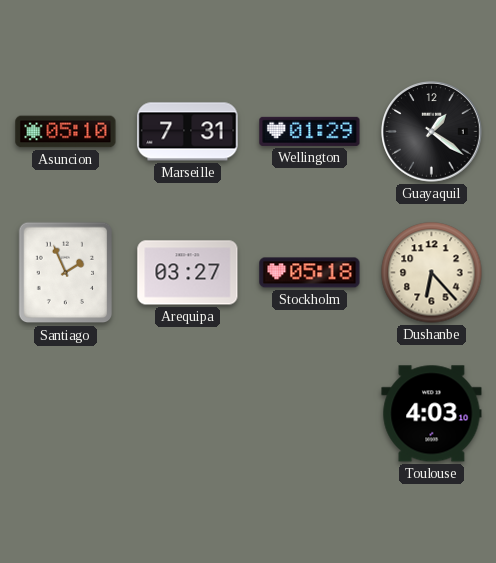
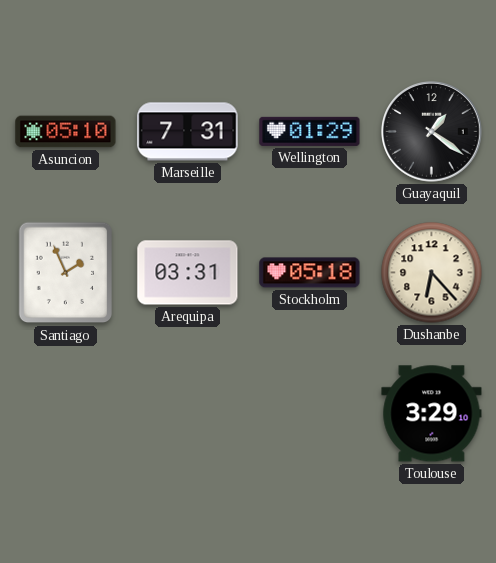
Arequipa: 03:27 -> 03:31 (188, 273)
Toulouse: 4:03 -> 3:29 (432, 414)
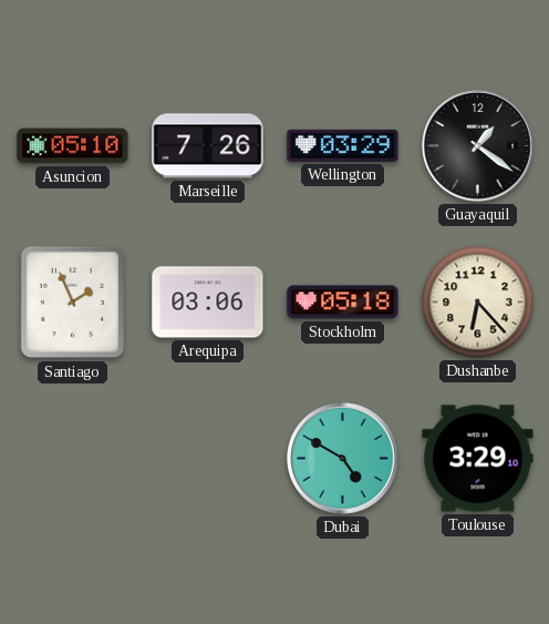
Marseille: 7:31 -> 7:26 (208, 146)
Wellington: 01:29 -> 03:29 (343, 145)
Arequipa: 03:31 -> 03:06 (208, 303)
Dubai: none -> 4:50 (343, 459)
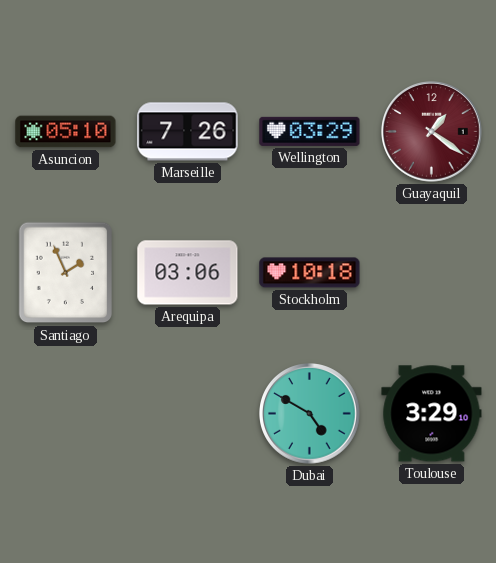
Guayaquil dial: black -> burgundy (432, 132)
Stockholm: 05:18 -> 10:18 (310, 273)
Dushanbe: 6:23 -> none (478, 303)
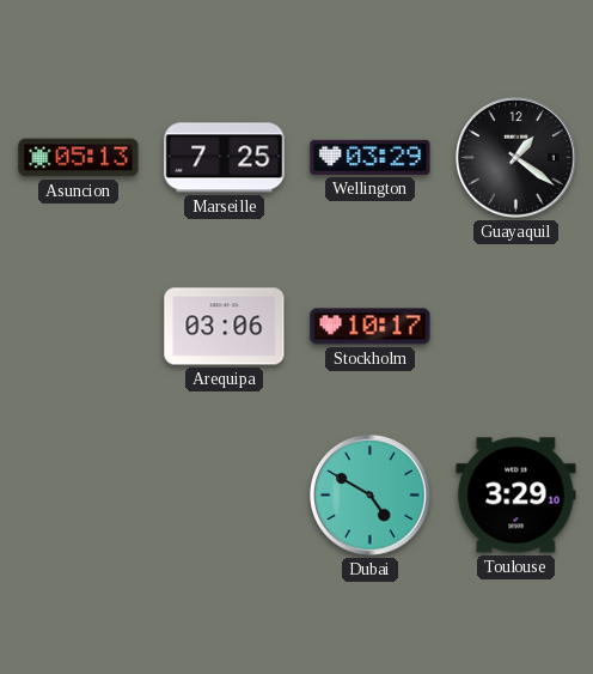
Asuncion: 05:10 -> 05:13 (79, 158)
Marseille: 7:26 -> 7:25 (225, 158)
Guayaquil dial: burgundy -> black (516, 158)
Santiago: 1:56 -> none (66, 273)
Stockholm: 10:18 -> 10:17 (371, 327)
